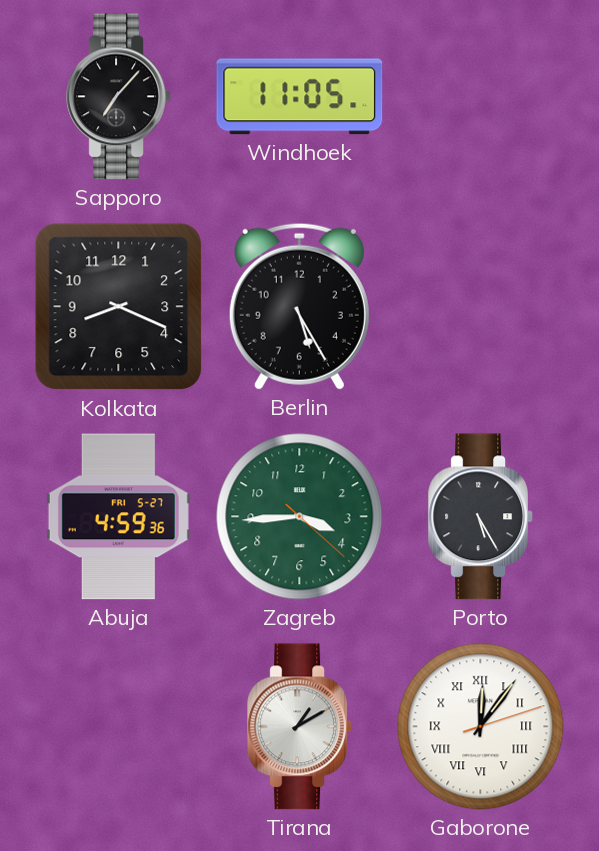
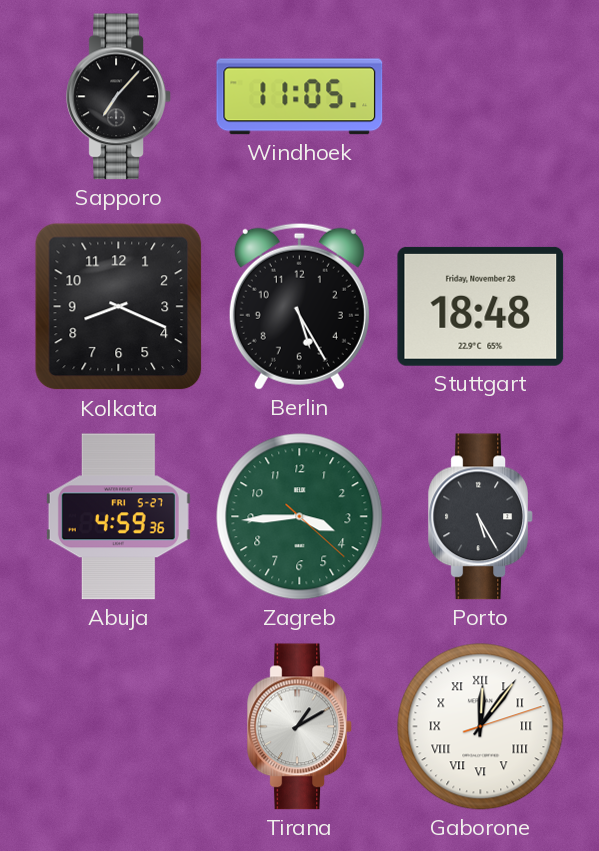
Stuttgart: none -> 18:48 (481, 306)
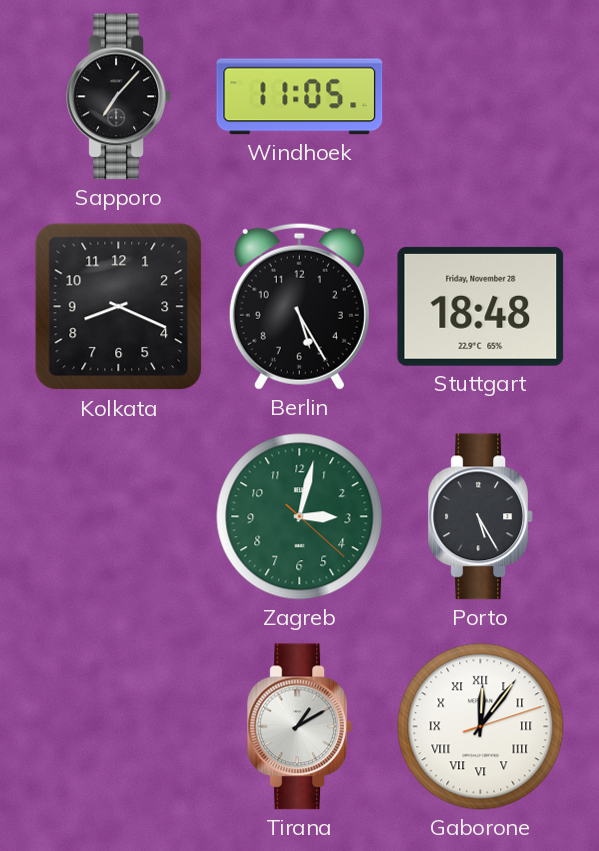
Abuja: 4:59 -> none (118, 517)
Zagreb: 3:44 -> 3:02 (300, 517)
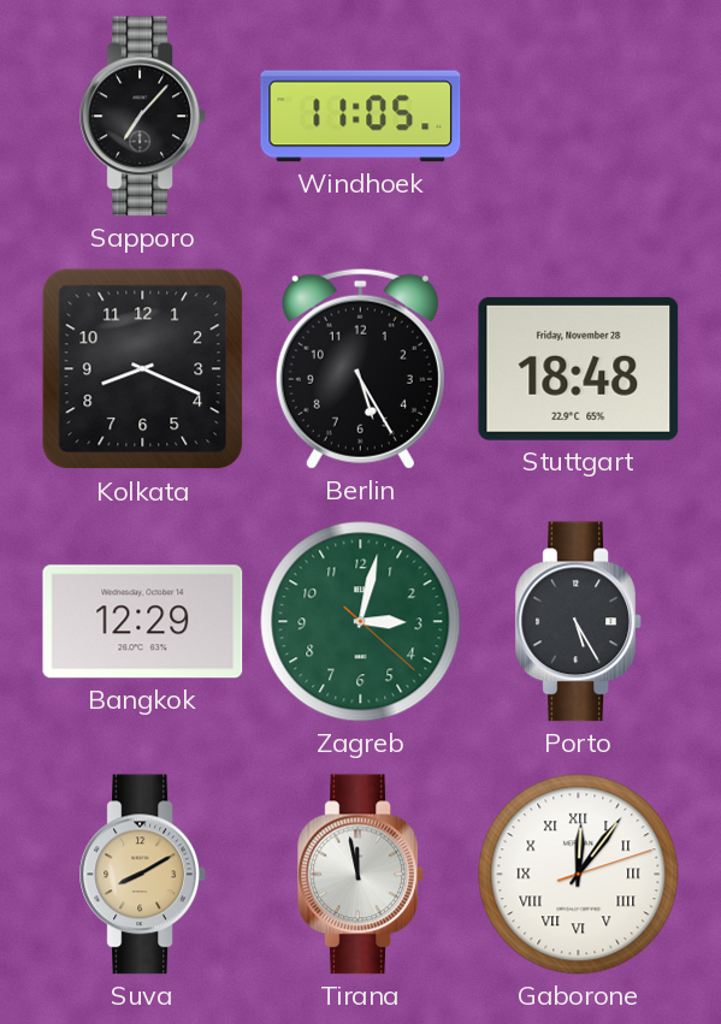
Bangkok: none -> 12:29 (143, 622)
Suva: none -> 8:10 (143, 875)
Tirana: 1:10 -> 11:58 (361, 875)
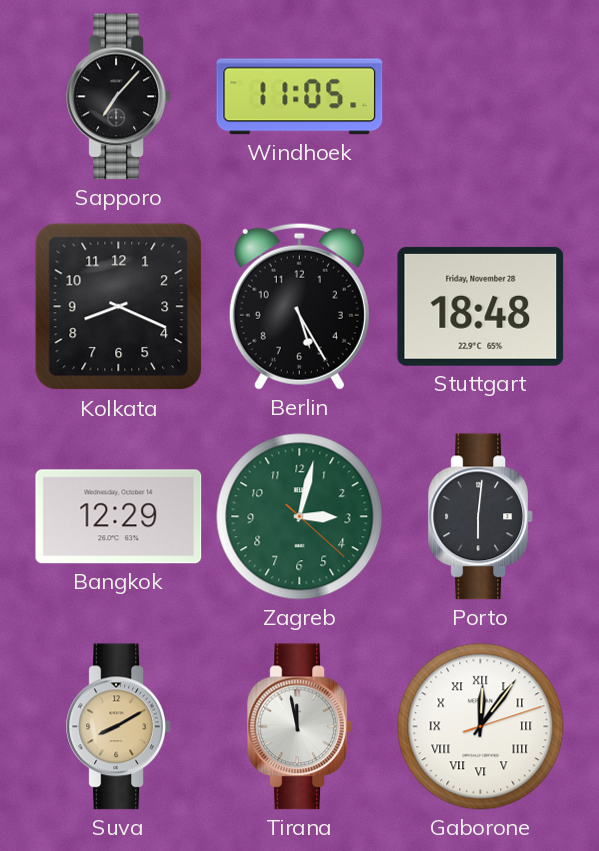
Porto: 5:25 -> 6:01 (481, 517)
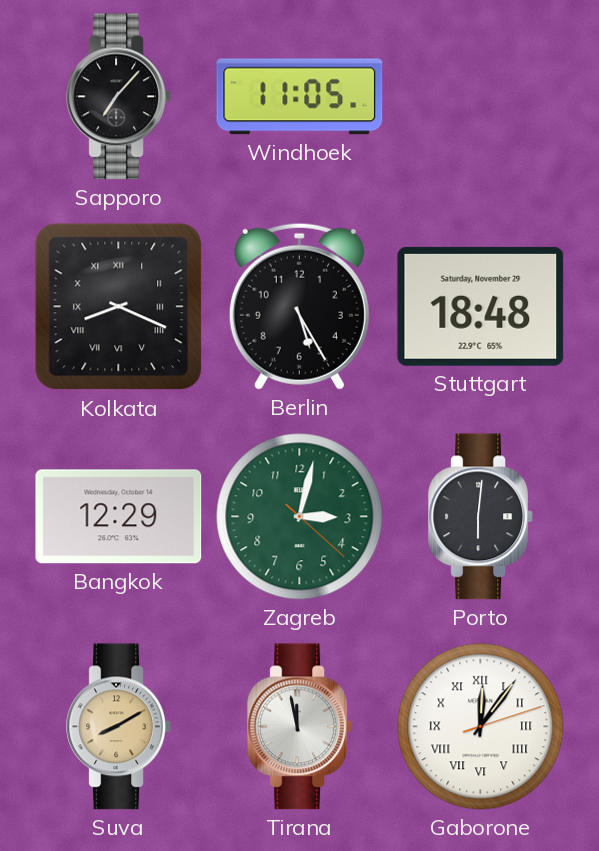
Kolkata numerals: Arabic -> Roman (119, 307)
Stuttgart date: Friday, November 28 -> Saturday, November 29 (481, 306)
